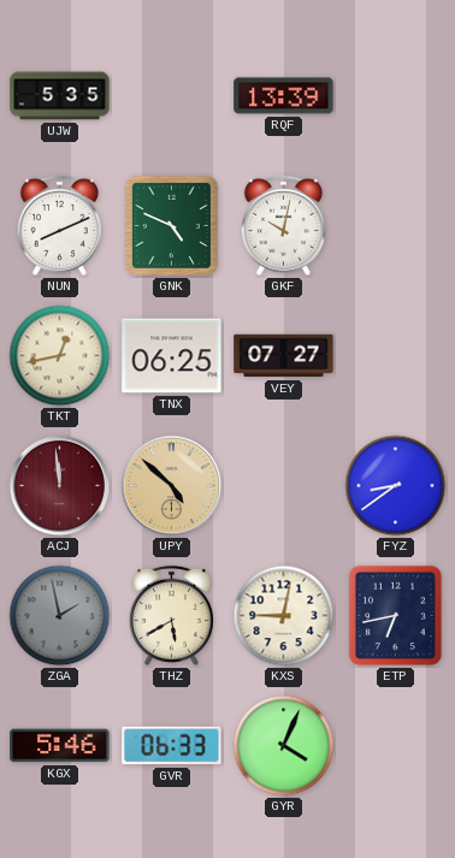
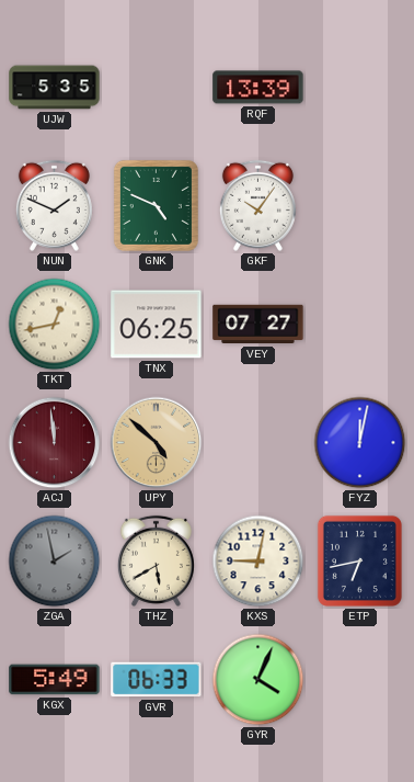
NUN: 8:11 -> 1:49 (54, 205)
GKF: 10:02 -> 10:06 (257, 205)
FYZ: 8:39 -> 12:02 (360, 443)
KGX: 5:46 -> 5:49 (55, 680)
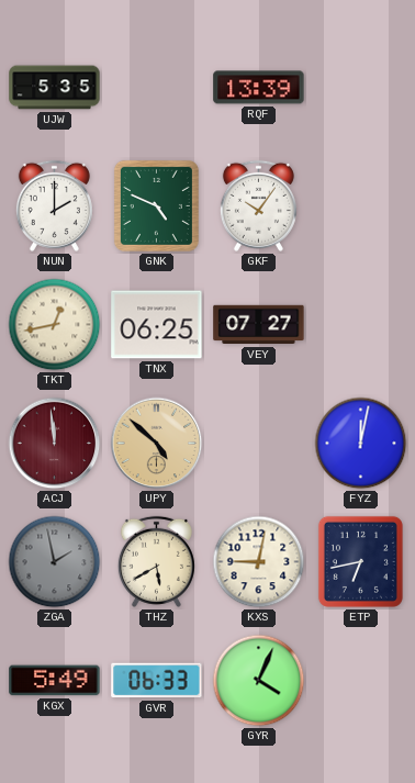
NUN: 1:49 -> 2:00 (54, 205)
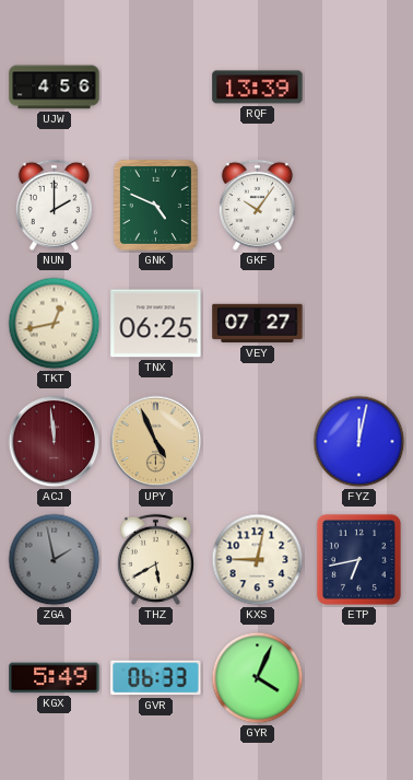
UJW: 5:35 -> 4:56 (55, 88)
UPY: 4:52 -> 4:56 (156, 442)
